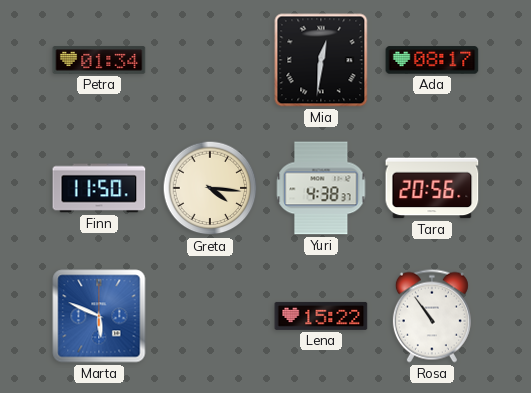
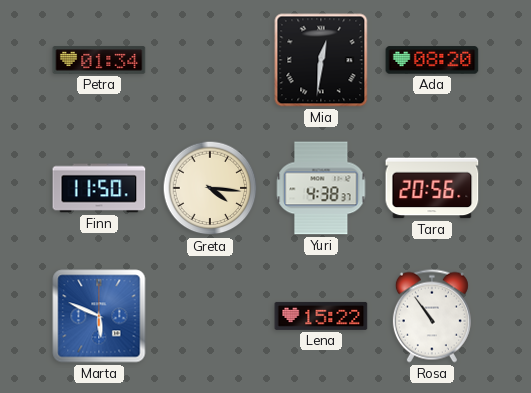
Ada: 08:17 -> 08:20 (432, 60)
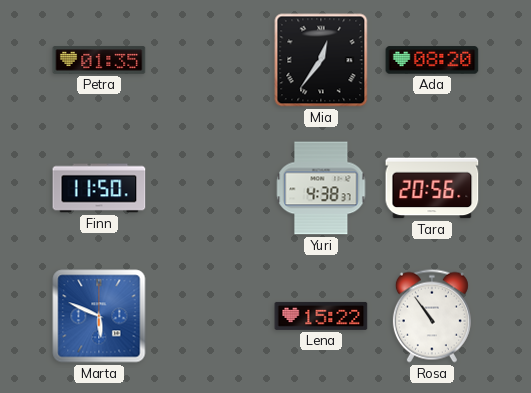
Petra: 01:34 -> 01:35 (99, 60)
Mia: 12:31 -> 12:36 (321, 60)
Greta: 4:16 -> none (210, 188)
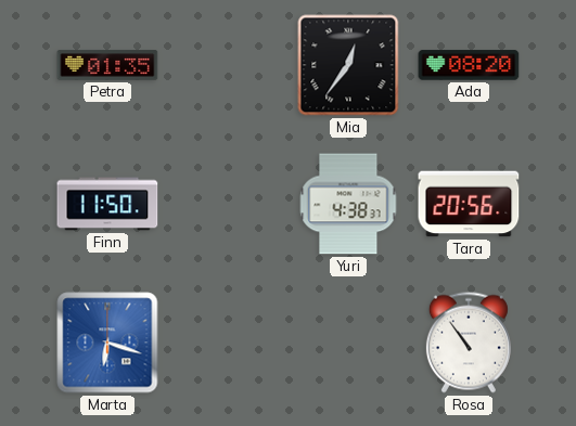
Marta: 5:49 -> 6:18 (107, 343)
Lena: 15:22 -> none (321, 316)
